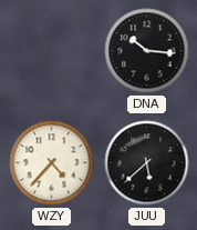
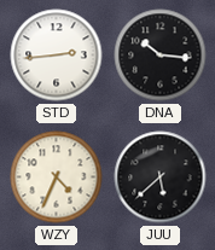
STD: none -> 2:44 (57, 56)
WZY: 4:37 -> 4:34 (57, 178)
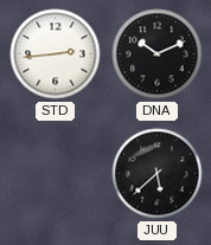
DNA: 10:16 -> 10:11 (158, 54)
WZY: 4:34 -> none (57, 178)
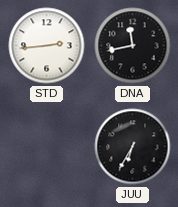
DNA: 10:11 -> 11:43 (133, 46)
JUU: 5:38 -> 6:35 (133, 147)
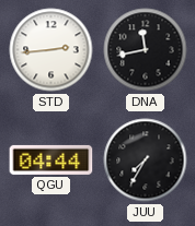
QGU: none -> 04:44 (51, 159)
JUU: 6:35 -> 7:35 (146, 160)
